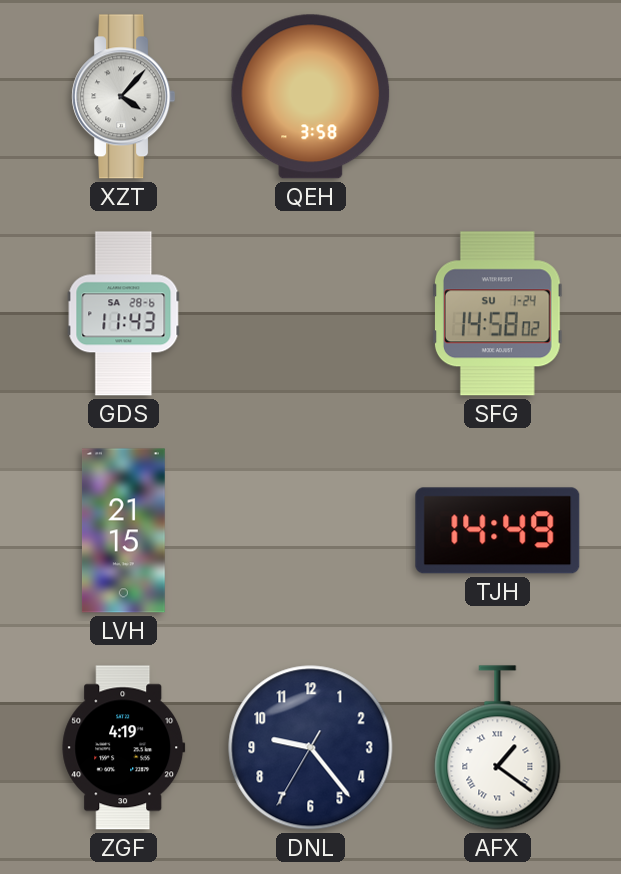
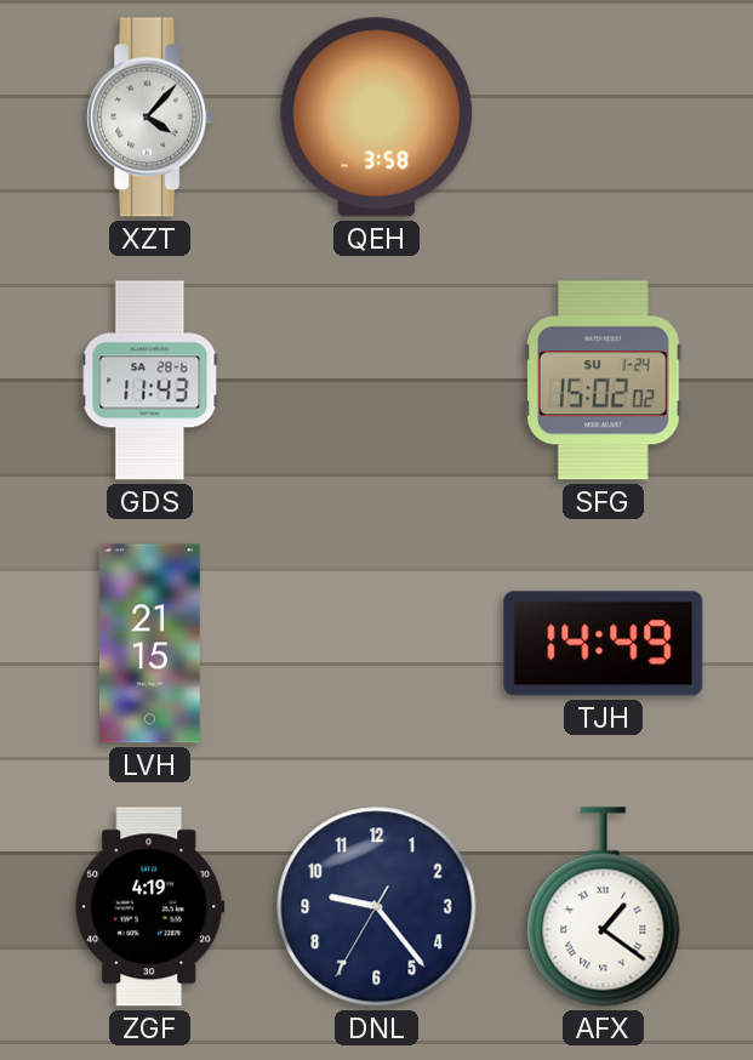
SFG: 14:58 -> 15:02 (603, 381)
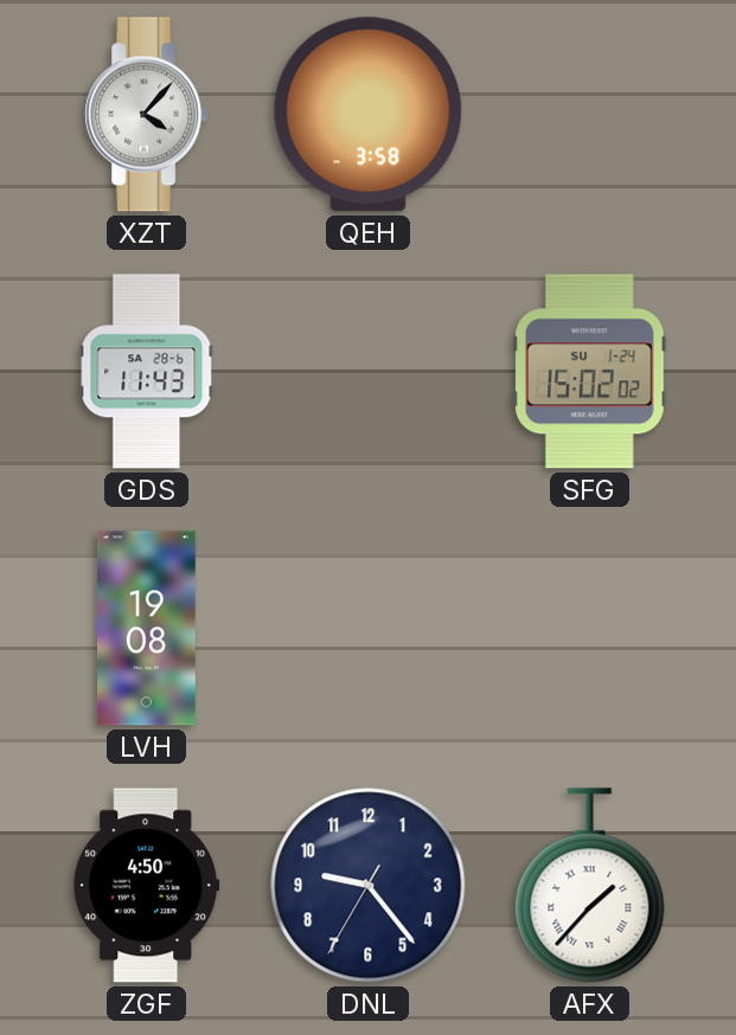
LVH: 21:15 -> 19:08 (146, 629)
TJH: 14:49 -> none (604, 644)
ZGF: 4:19 -> 4:50 (147, 886)
AFX: 1:21 -> 1:37 (590, 886)
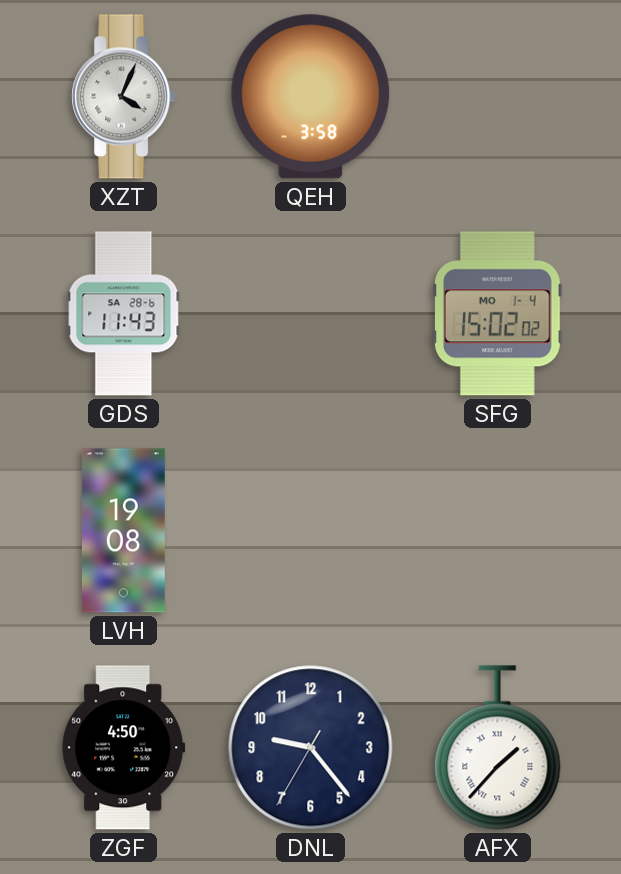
XZT: 4:07 -> 4:04 (124, 97)
SFG date: SU 1-24 -> MO 1-4 (497, 314)
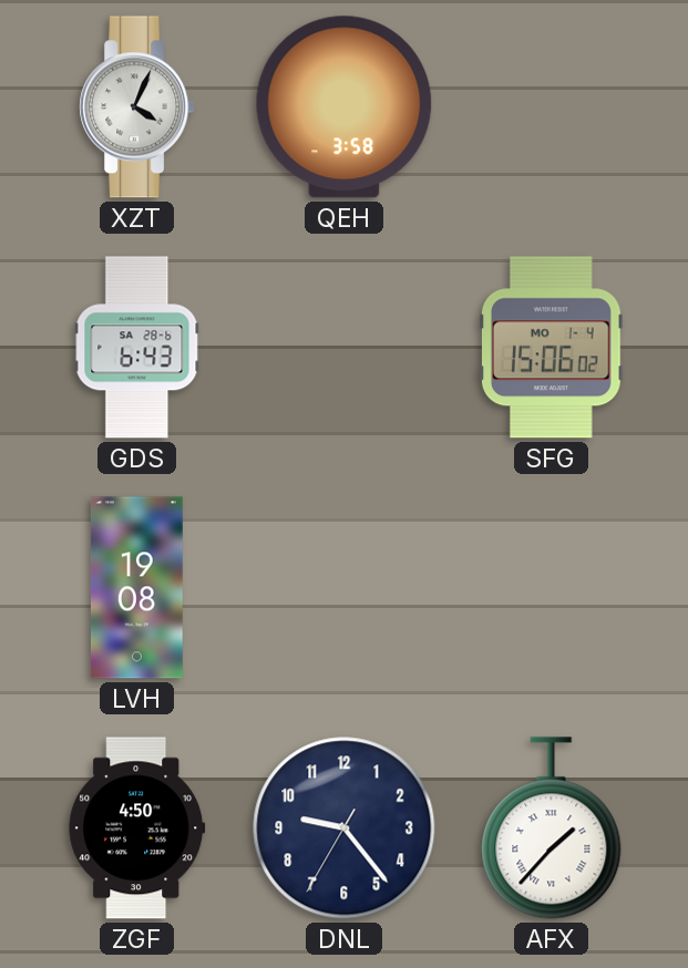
GDS: 11:43 -> 6:43 (137, 348)
SFG: 15:02 -> 15:06 (551, 348)
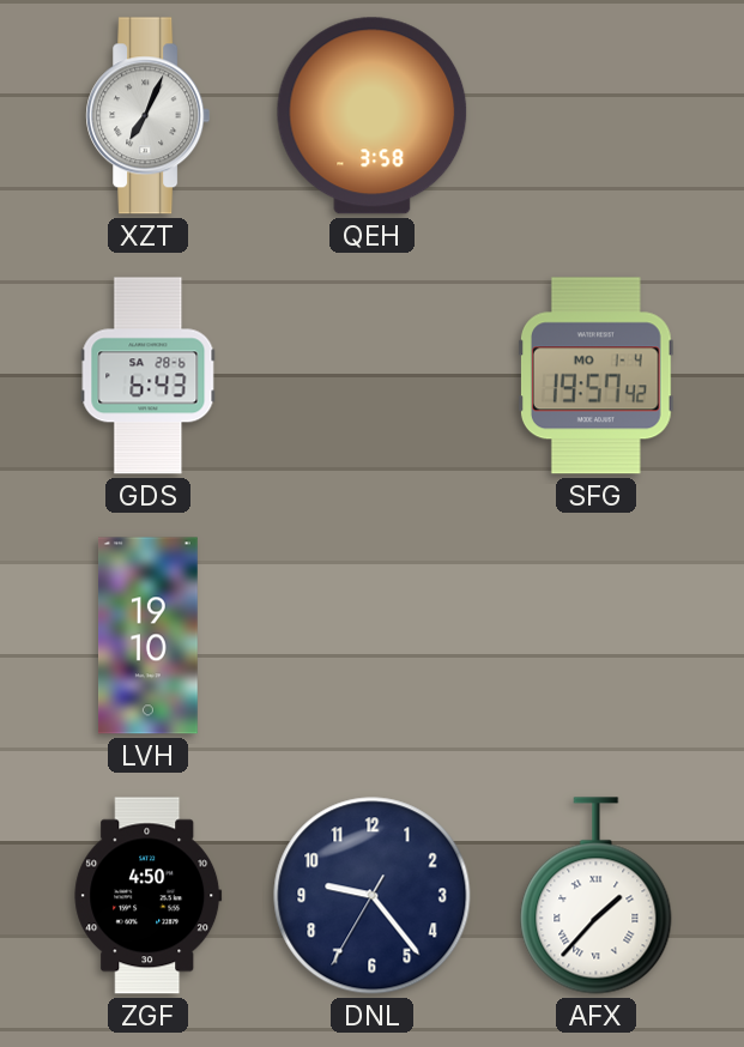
XZT: 4:04 -> 7:04 (149, 116)
SFG: 15:06 -> 19:57 (595, 376)
LVH: 19:08 -> 19:10 (147, 636)
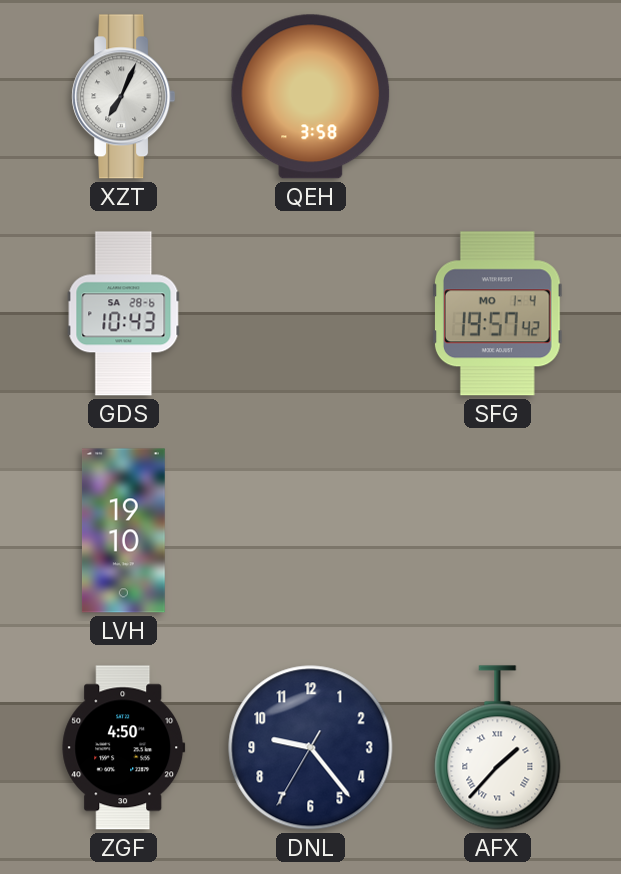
GDS: 6:43 -> 10:43 (124, 314)
